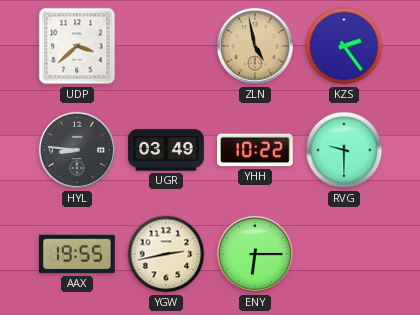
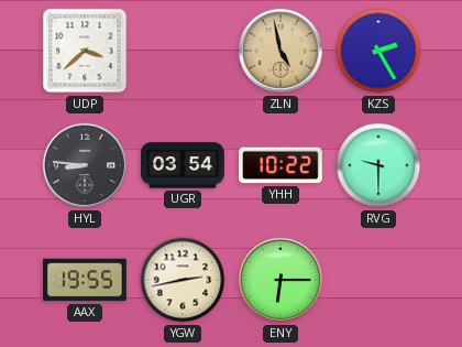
KZS: 2:24 -> 2:25 (378, 51)
UGR: 03:49 -> 03:54 (184, 165)
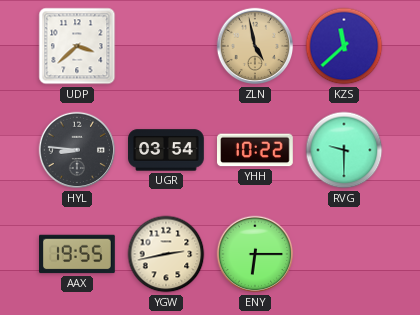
KZS: 2:25 -> 11:38 (344, 46)
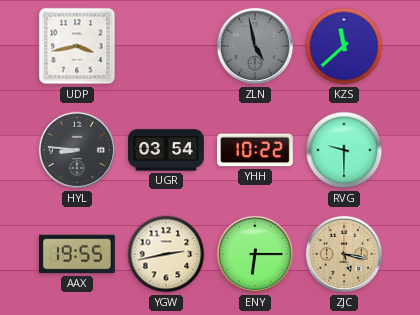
UDP: 3:38 -> 3:43 (77, 46)
ZLN dial: champagne -> grey (255, 46)
ZJC: none -> 5:17 (344, 254)
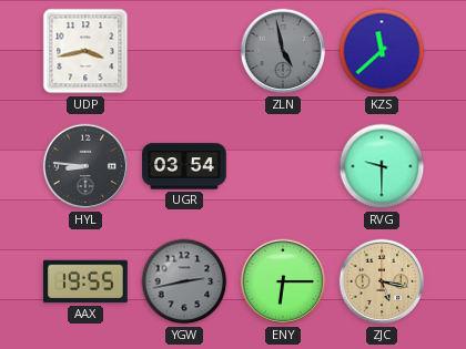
YHH: 10:22 -> none (256, 150)
YGW dial: cream -> grey (184, 281)
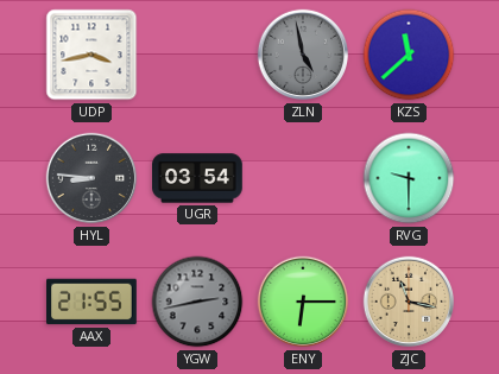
AAX: 19:55 -> 21:55 (93, 302)
ZJC: 5:17 -> 11:17 (409, 302)
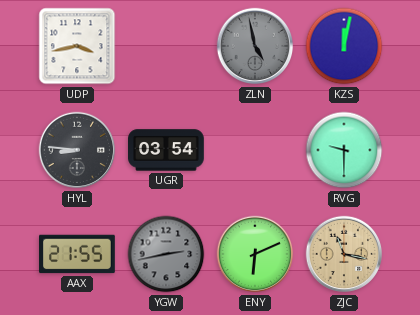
KZS: 11:38 -> 12:02 (344, 46)
ENY: 6:15 -> 6:11 (255, 254)
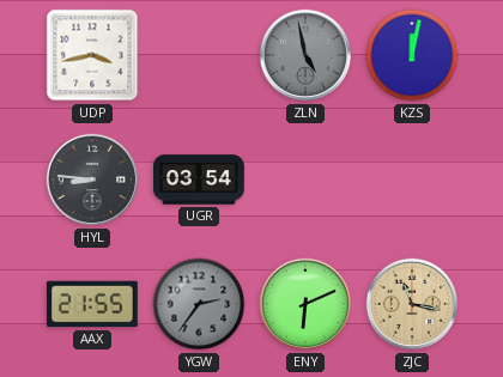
RVG: 9:30 -> none (344, 150)
YGW: 2:43 -> 2:36 (199, 304)
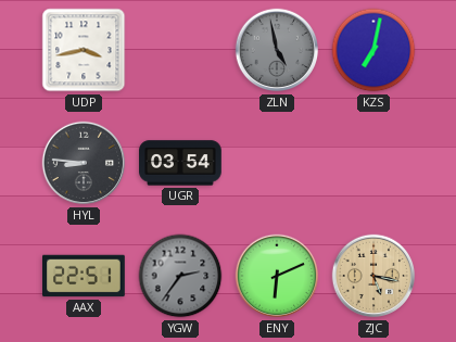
KZS: 12:02 -> 7:02 (373, 50)
AAX: 21:55 -> 22:51 (85, 276)
ZJC: 11:17 -> 5:17 (373, 276)
